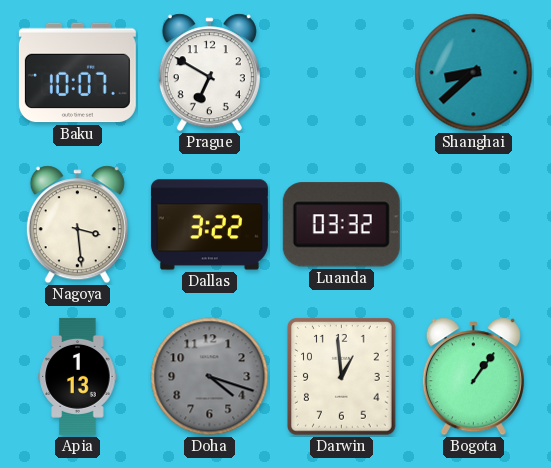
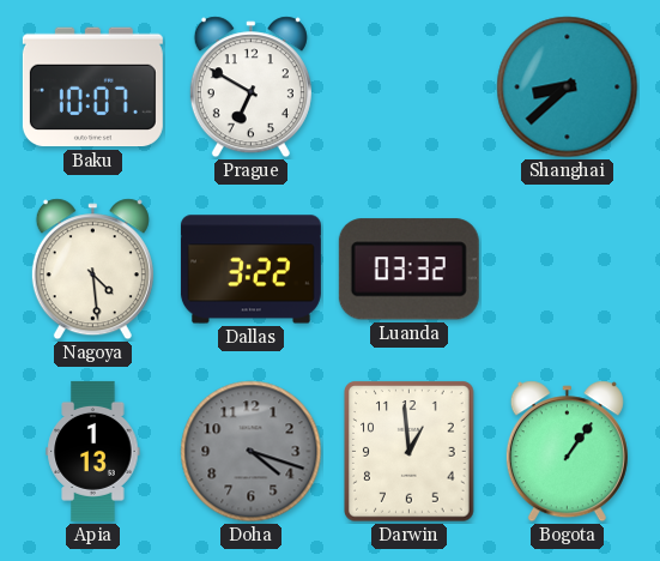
Nagoya: 3:29 -> 4:29 (92, 270)
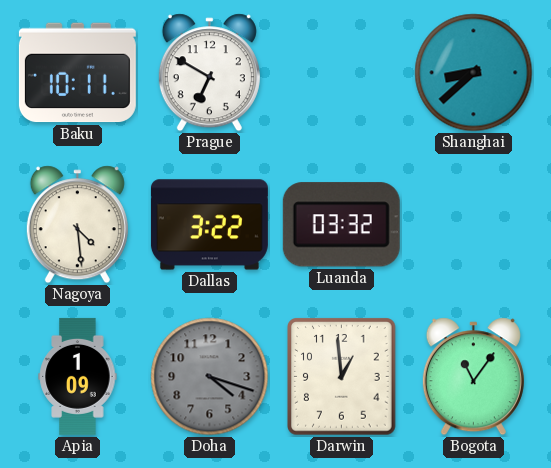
Baku: 10:07 -> 10:11 (77, 73)
Apia: 1:13 -> 1:09 (78, 376)
Bogota: 1:06 -> 11:06 (473, 377)
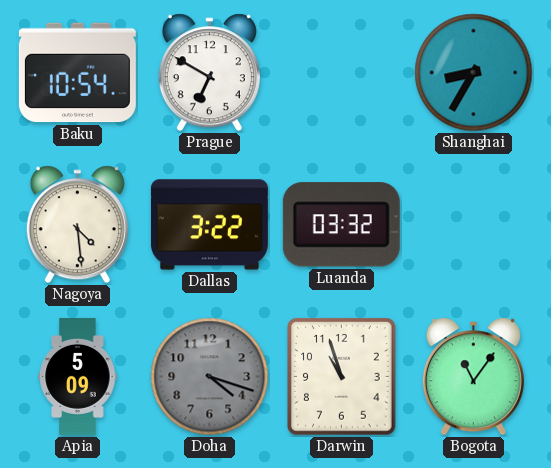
Baku: 10:11 -> 10:54 (77, 73)
Shanghai: 8:38 -> 8:35 (474, 73)
Apia: 1:09 -> 5:09 (78, 376)
Darwin: 12:59 -> 10:57 (342, 377)
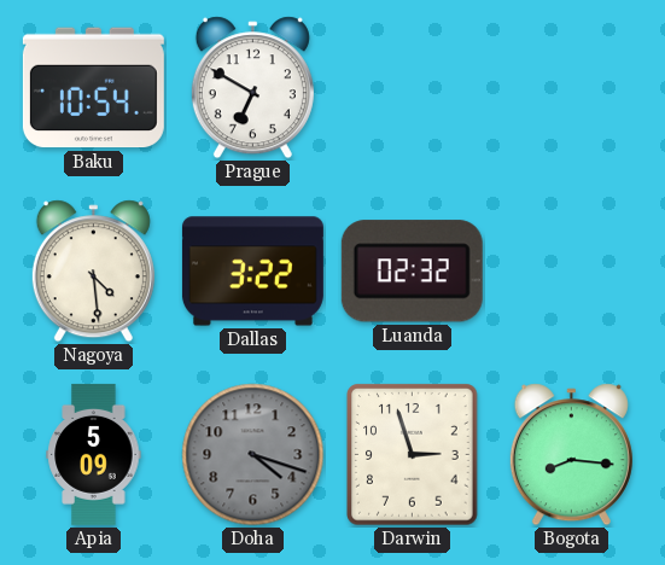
Shanghai: 8:35 -> none (474, 73)
Luanda: 03:32 -> 02:32 (412, 272)
Darwin: 10:57 -> 2:57 (413, 455)
Bogota: 11:06 -> 8:16 (571, 455)
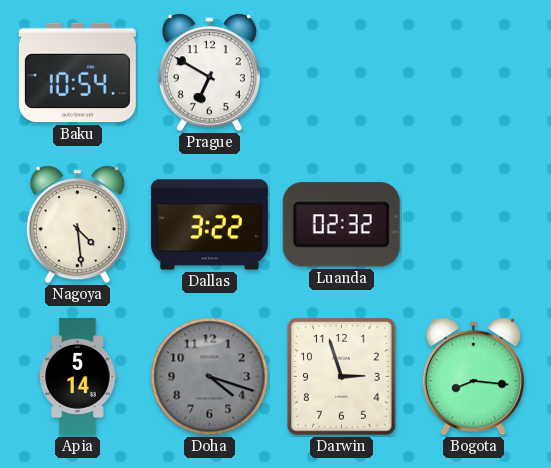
Apia: 5:09 -> 5:14 (78, 376)
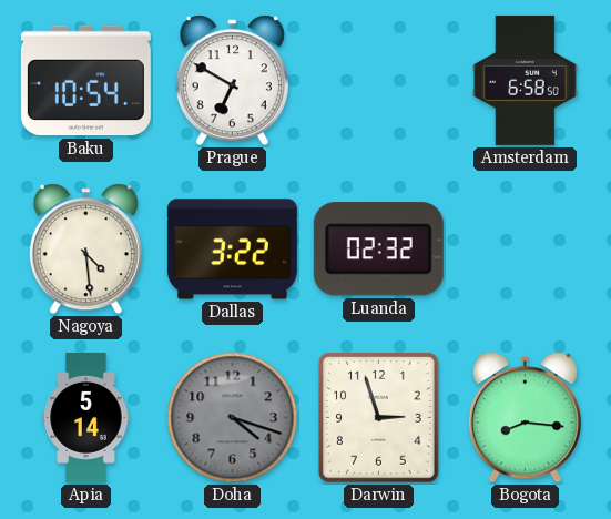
Amsterdam: none -> 6:58 (526, 80)
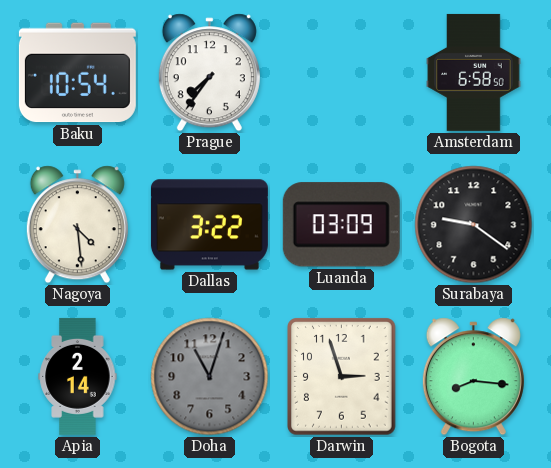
Prague: 6:50 -> 7:36 (209, 73)
Luanda: 02:32 -> 03:09 (341, 225)
Surabaya: none -> 9:21 (474, 225)
Apia: 5:14 -> 2:14 (78, 376)
Doha: 4:18 -> 11:03 (210, 377)
